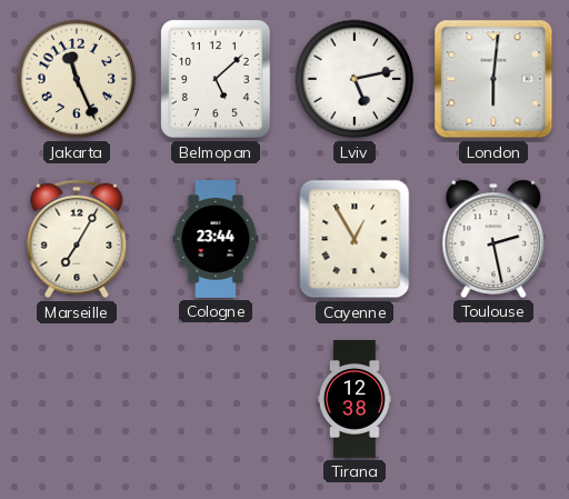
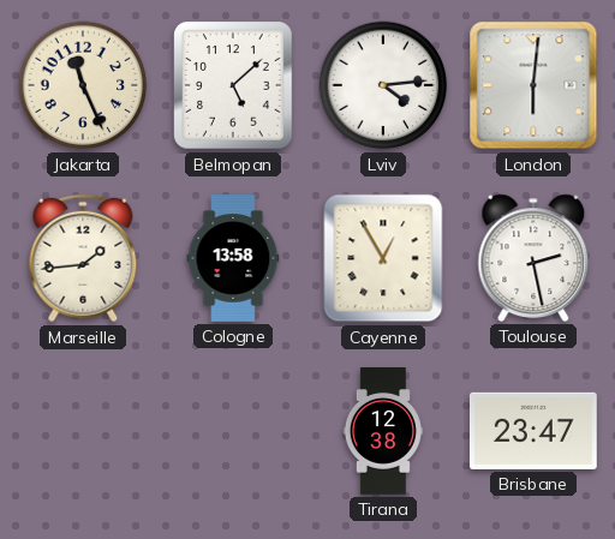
Lviv: 5:13 -> 4:14 (383, 85)
Marseille: 7:05 -> 1:44 (83, 258)
Cologne: 23:44 -> 13:58 (233, 259)
Brisbane: none -> 23:47 (533, 431)
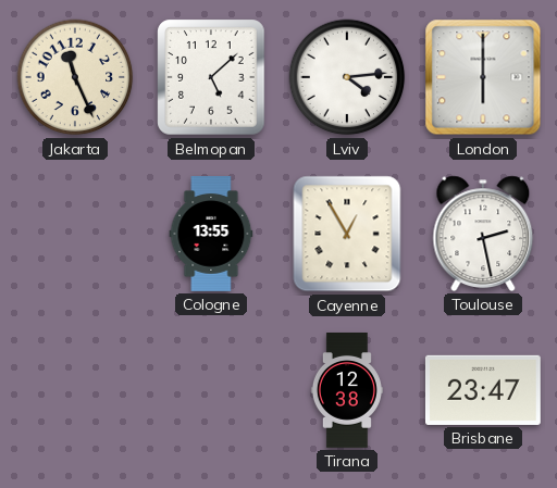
London: 6:01 -> 6:00 (483, 77)
Marseille: 1:44 -> none (83, 258)
Cologne: 13:58 -> 13:55 (211, 235)
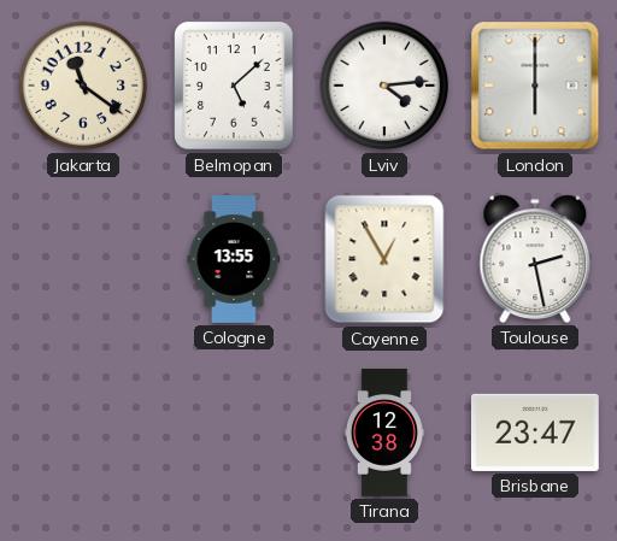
Jakarta: 11:26 -> 11:21 (83, 86)
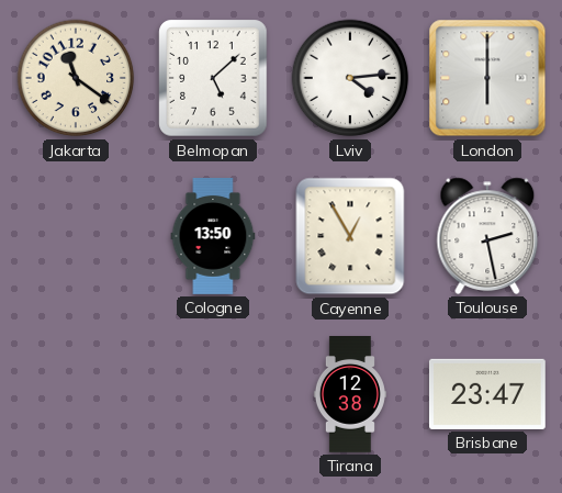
Cologne: 13:55 -> 13:50 (213, 237)
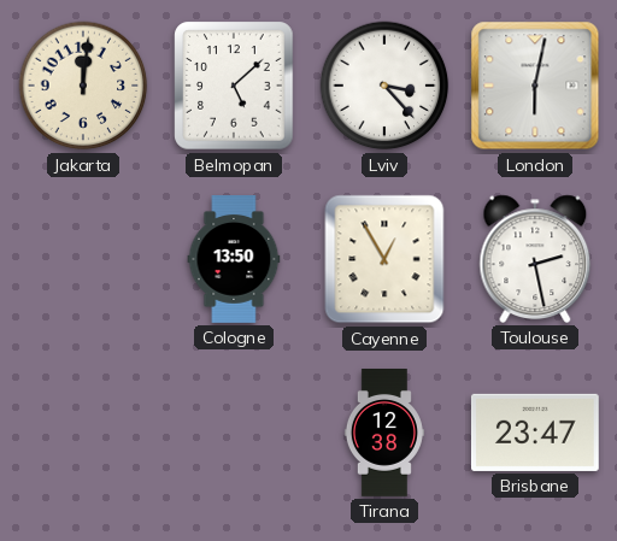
Jakarta: 11:21 -> 12:01 (83, 86)
Lviv: 4:14 -> 3:23 (384, 86)
London: 6:00 -> 6:02 (535, 86)
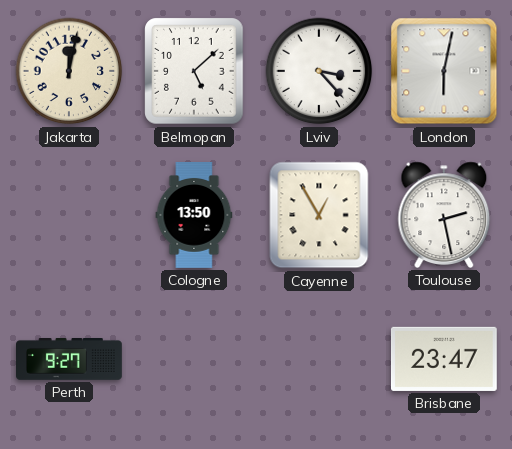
Jakarta: 12:01 -> 12:02 (69, 71)
Perth: none -> 9:27 (70, 360)
Tirana: 12:38 -> none (384, 434)
